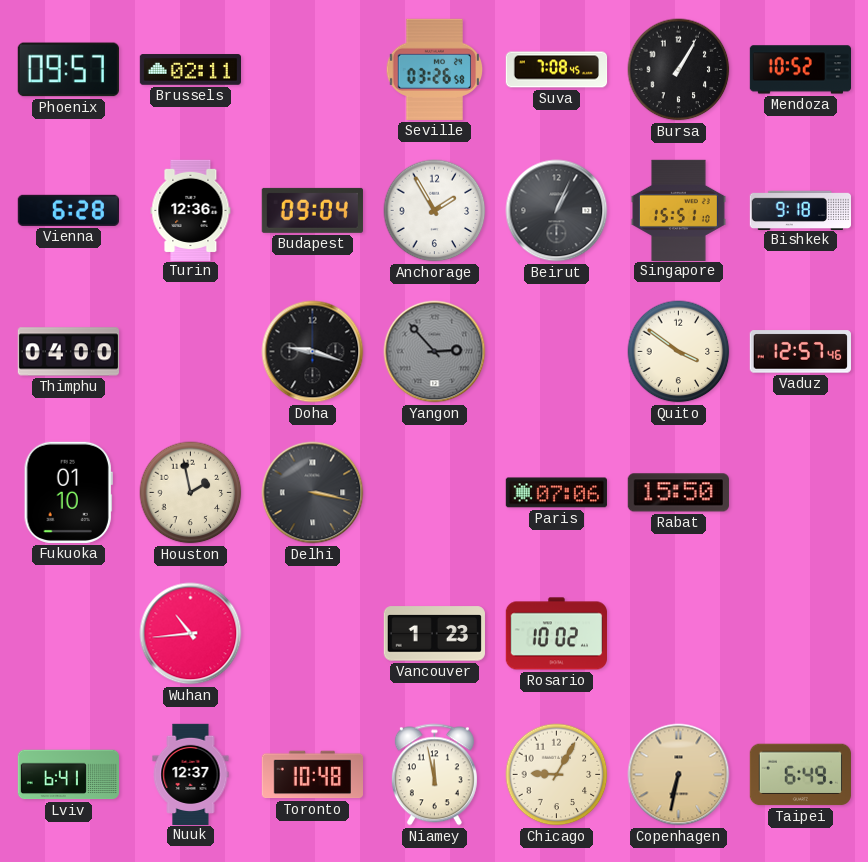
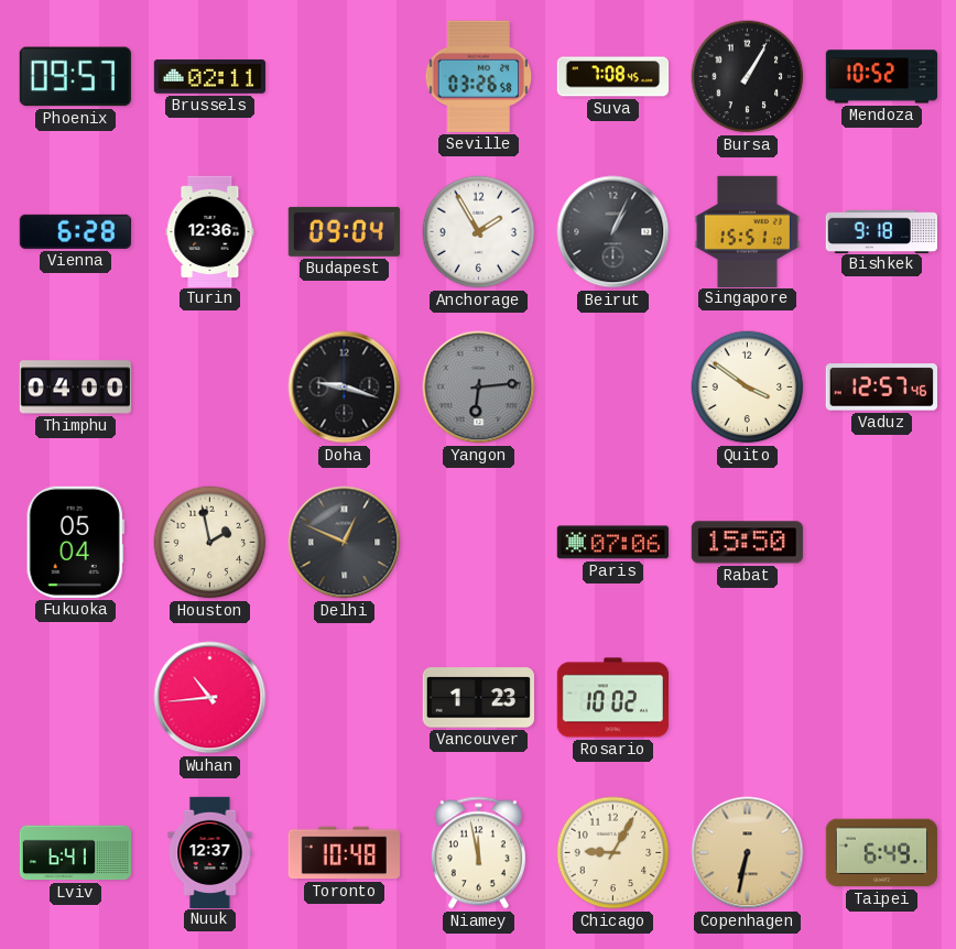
Yangon: 2:53 -> 6:14 (479, 388)
Fukuoka: 01:10 -> 05:04 (75, 542)
Delhi: 3:17 -> 12:49 (345, 543)
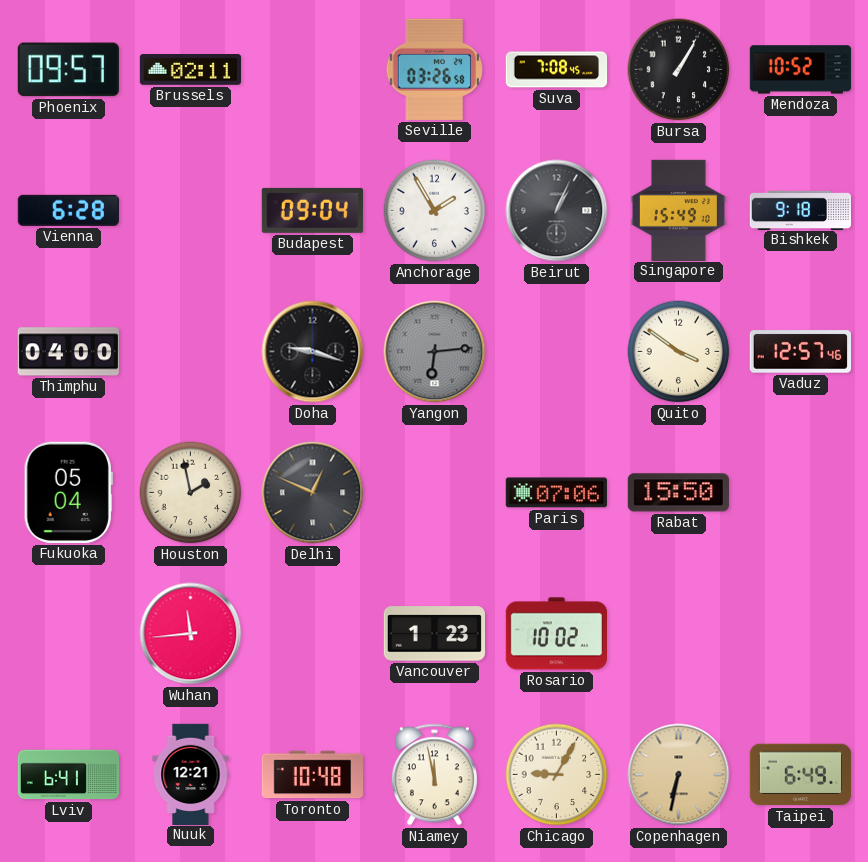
Turin: 12:36 -> none (210, 231)
Singapore: 15:51 -> 15:49 (678, 210)
Wuhan: 10:44 -> 11:44 (191, 634)
Nuuk: 12:37 -> 12:21 (191, 774)
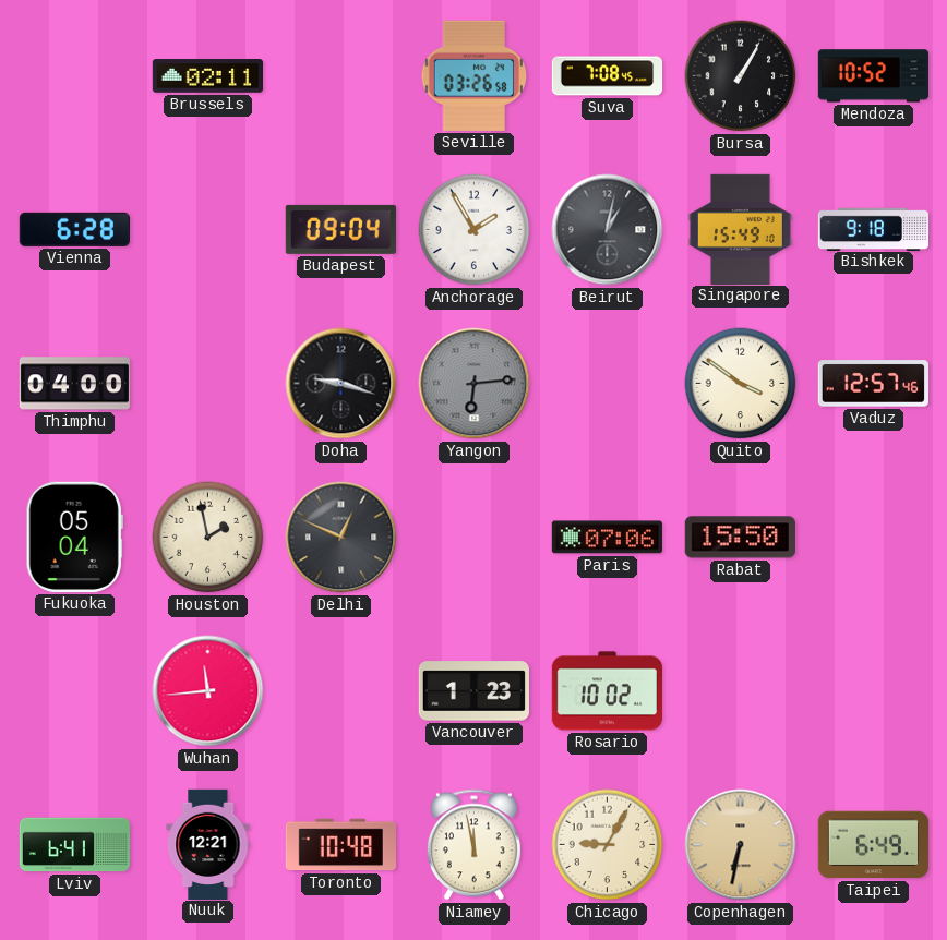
Phoenix: 09:57 -> none (68, 70)
Beirut: 1:04 -> 1:02 (608, 230)
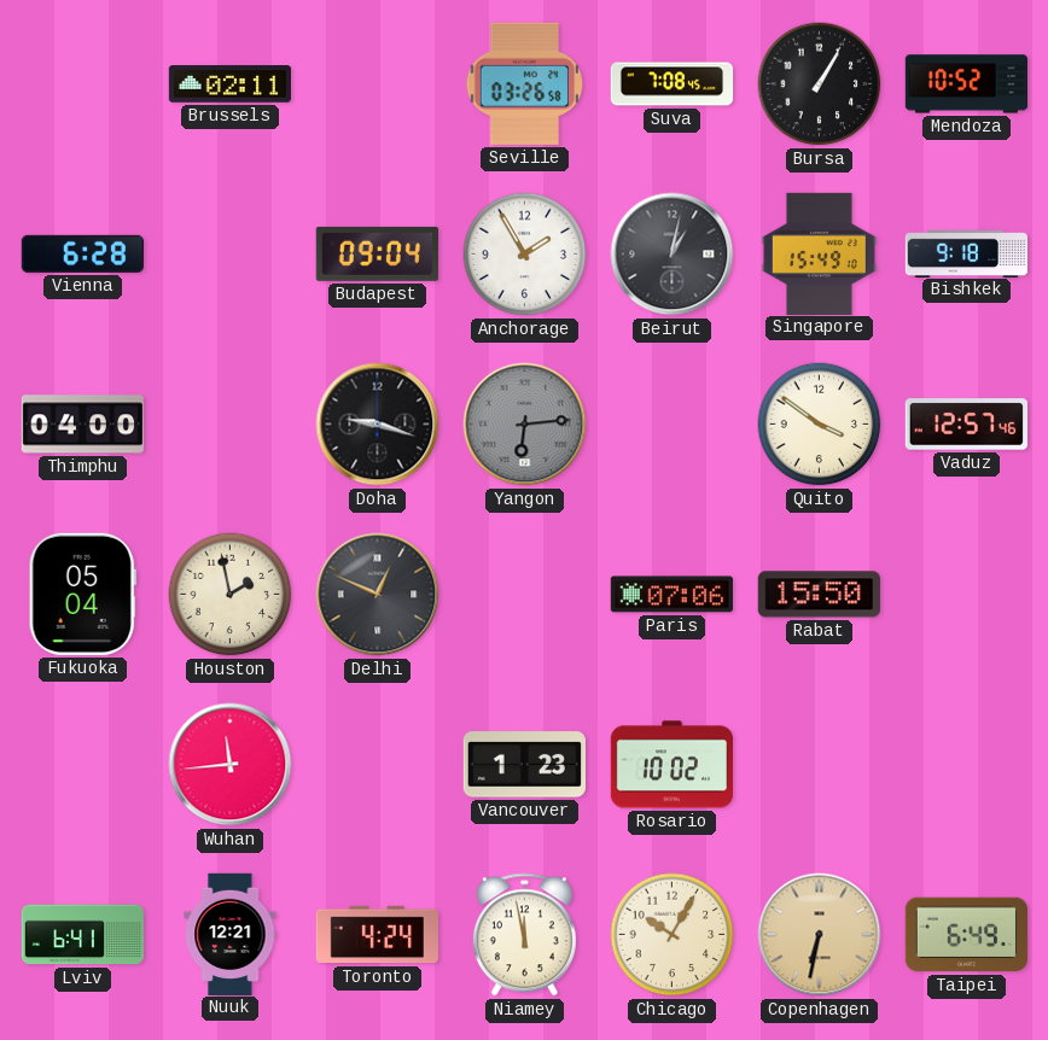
Toronto: 10:48 -> 4:24 (377, 935)
Chicago: 9:05 -> 10:05 (673, 935)
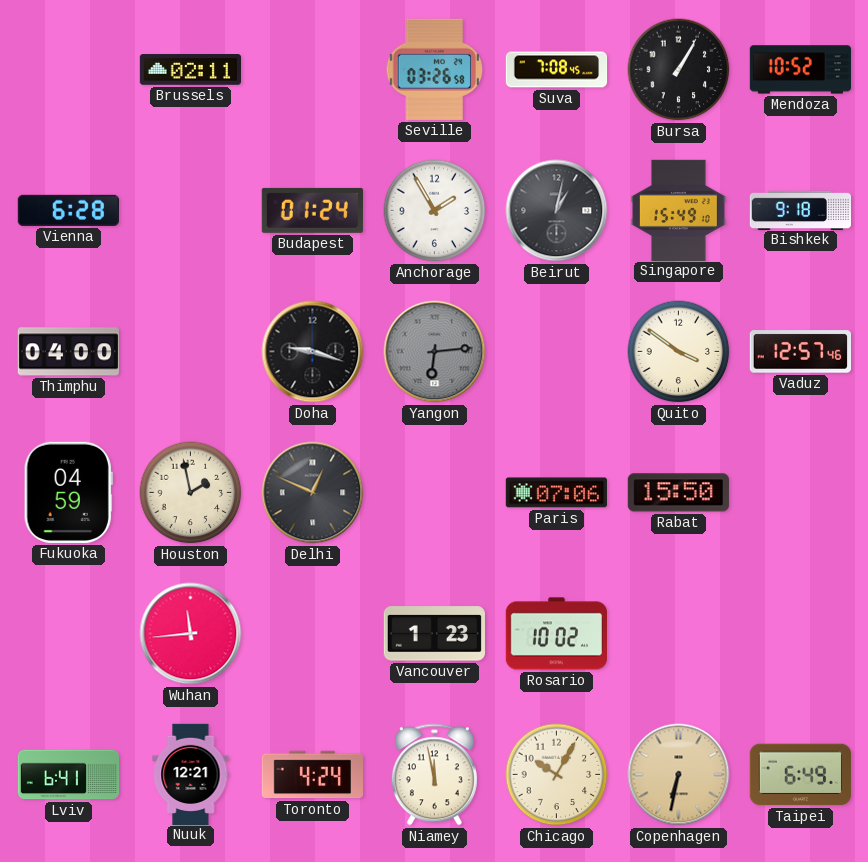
Budapest: 09:04 -> 01:24 (312, 210)
Fukuoka: 05:04 -> 04:59 (68, 492)
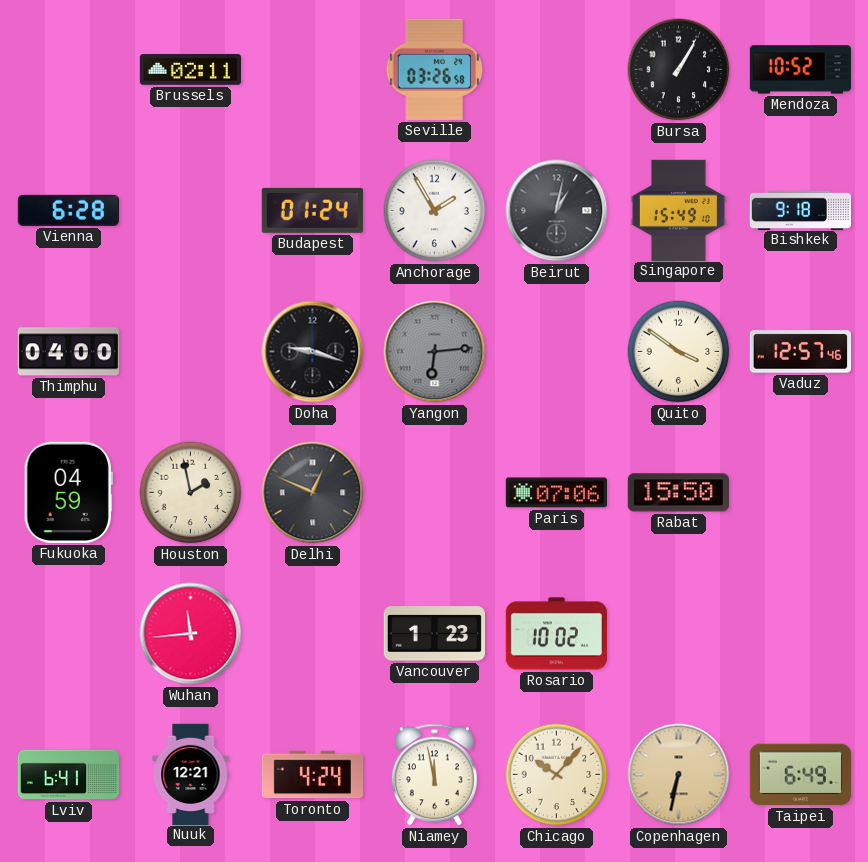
Suva: 7:08 -> none (557, 70)
Chicago: 10:05 -> 10:07 (557, 775)
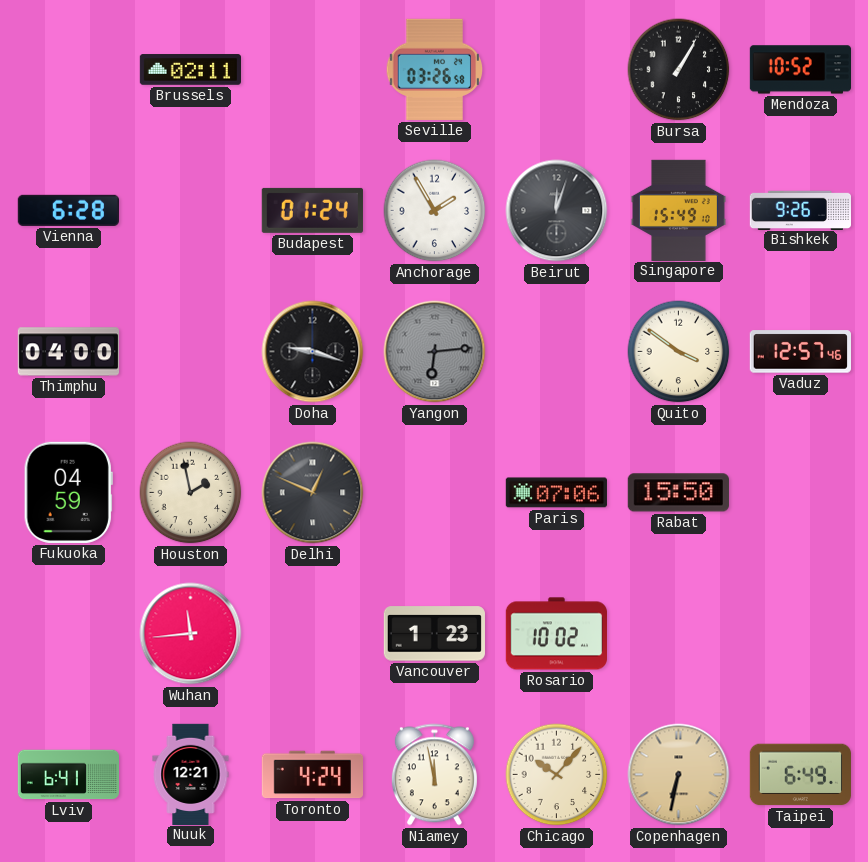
Beirut: 1:02 -> 12:03 (557, 211)
Bishkek: 9:18 -> 9:26 (800, 210)
